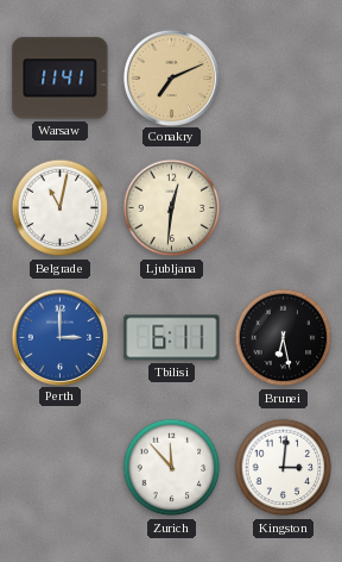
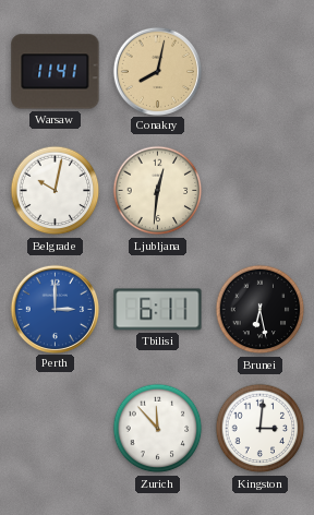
Conakry: 7:11 -> 8:02 (157, 71)
Belgrade: 11:02 -> 10:02 (56, 191)
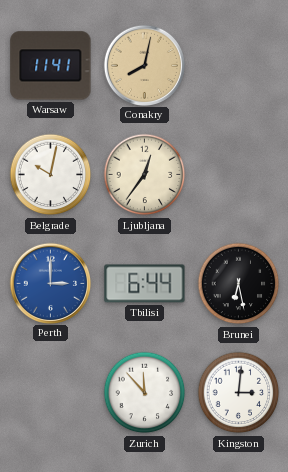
Ljubljana: 12:31 -> 12:36 (145, 175)
Tbilisi: 6:11 -> 6:44 (145, 284)
